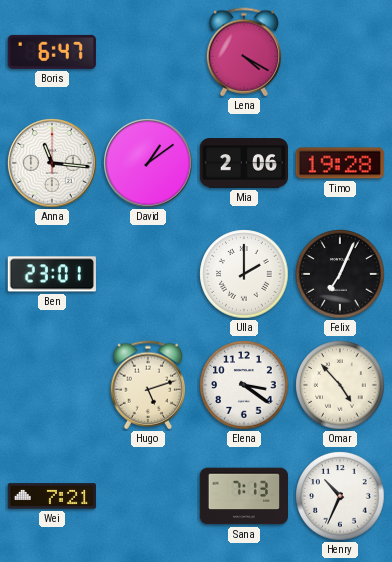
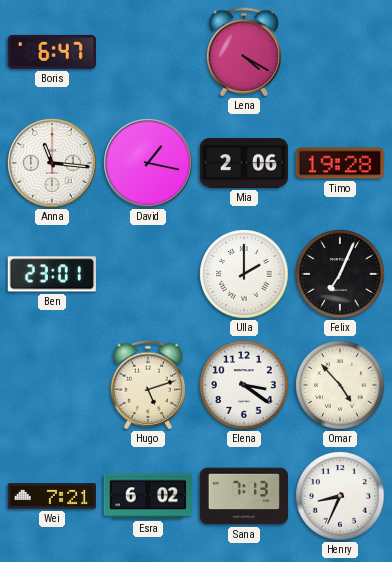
David: 1:09 -> 1:17 (148, 163)
Esra: none -> 6:02 (148, 496)
Henry: 10:34 -> 8:34 (340, 496)
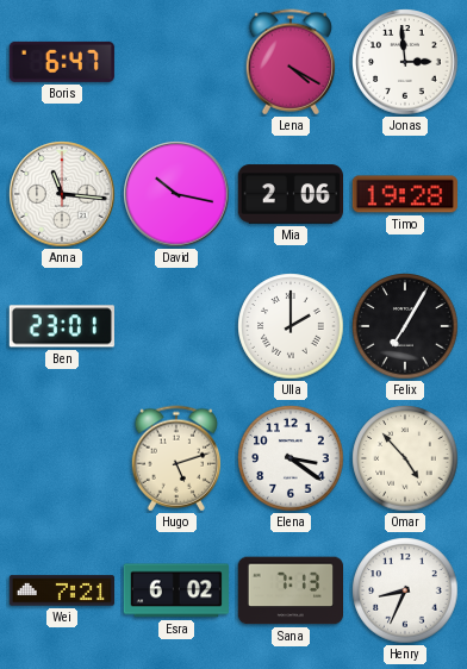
Jonas: none -> 2:59 (405, 62)
David: 1:17 -> 10:17 (176, 194)
Felix: 7:04 -> 7:05 (405, 326)
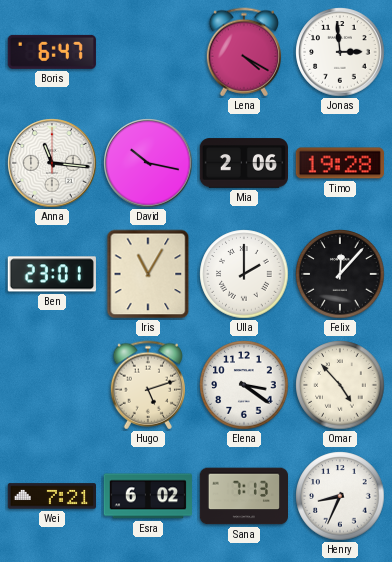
Iris: none -> 11:05 (148, 274)
Felix: 7:05 -> 12:07 (340, 274)
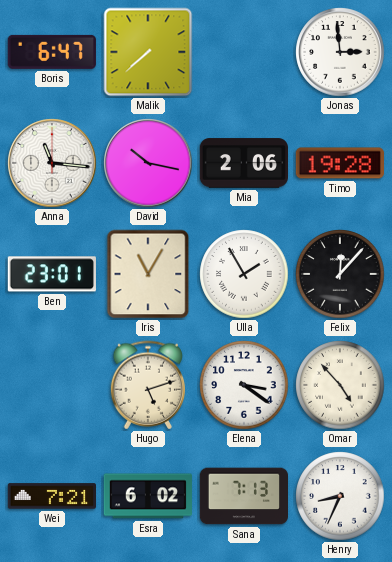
Malik: none -> 7:38 (148, 52)
Lena: 4:20 -> none (243, 52)
Ulla: 2:00 -> 1:55 (244, 274)
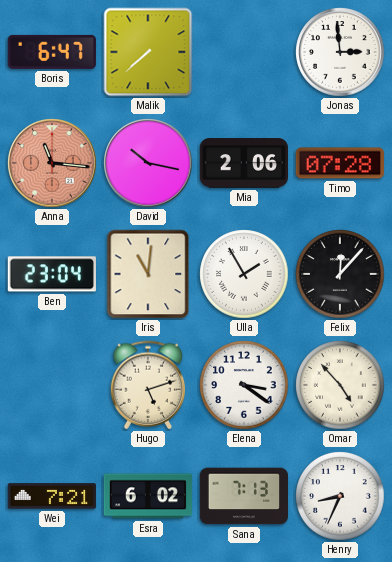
Anna dial: white -> salmon (52, 163)
Timo: 19:28 -> 07:28 (339, 163)
Ben: 23:01 -> 23:04 (52, 274)
Iris: 11:05 -> 11:01 (148, 274)
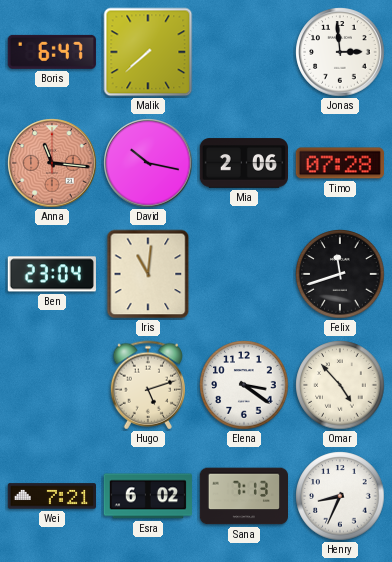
Ulla: 1:55 -> none (244, 274)
Felix: 12:07 -> 11:42 (340, 274)
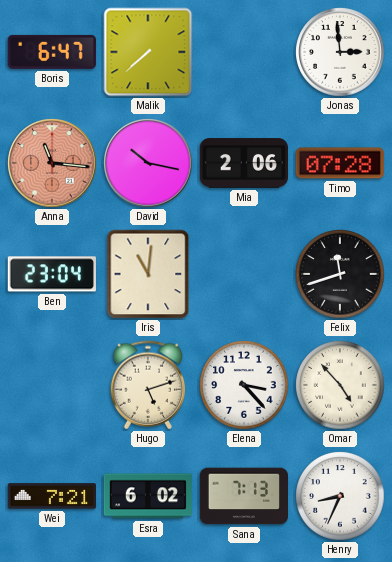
Elena: 3:21 -> 3:23 (244, 385)
